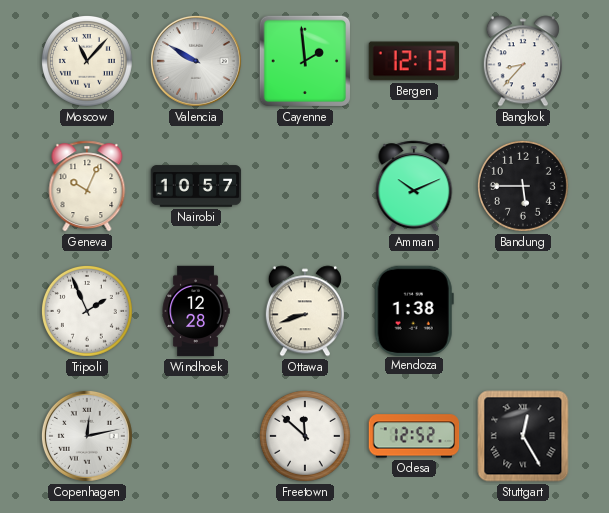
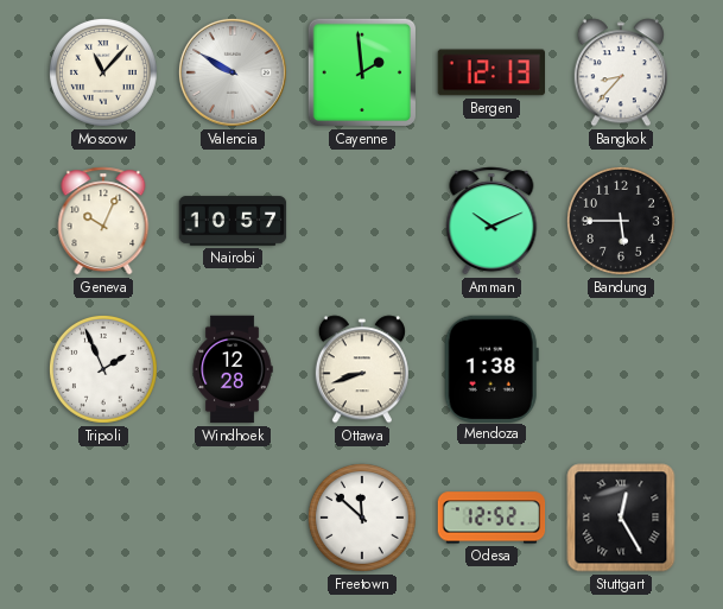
Copenhagen: 12:13 -> none (87, 436)
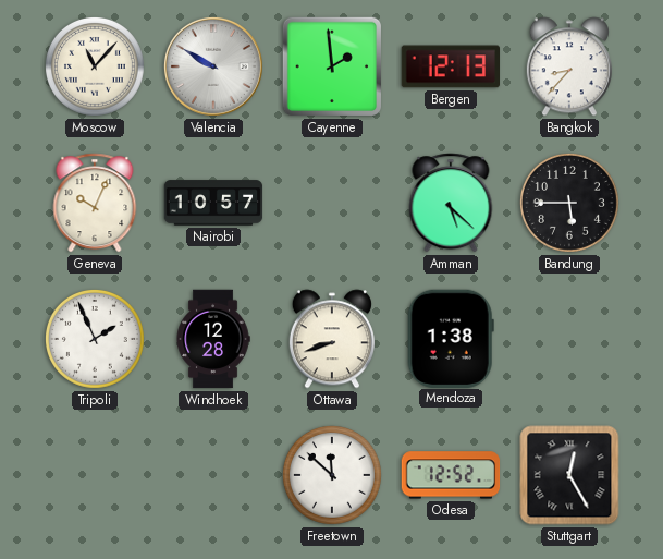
Amman: 10:11 -> 5:22 (451, 203)
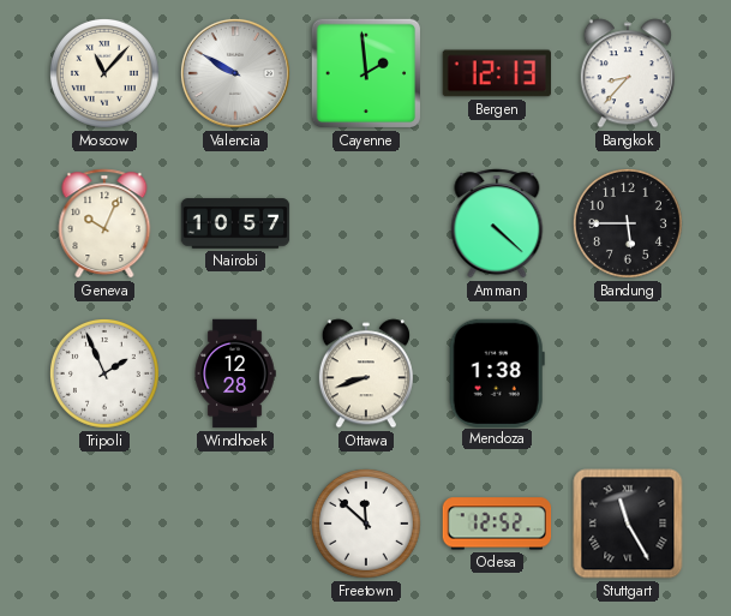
Amman: 5:22 -> 4:22 (497, 223)
Stuttgart: 12:25 -> 11:25 (628, 524)
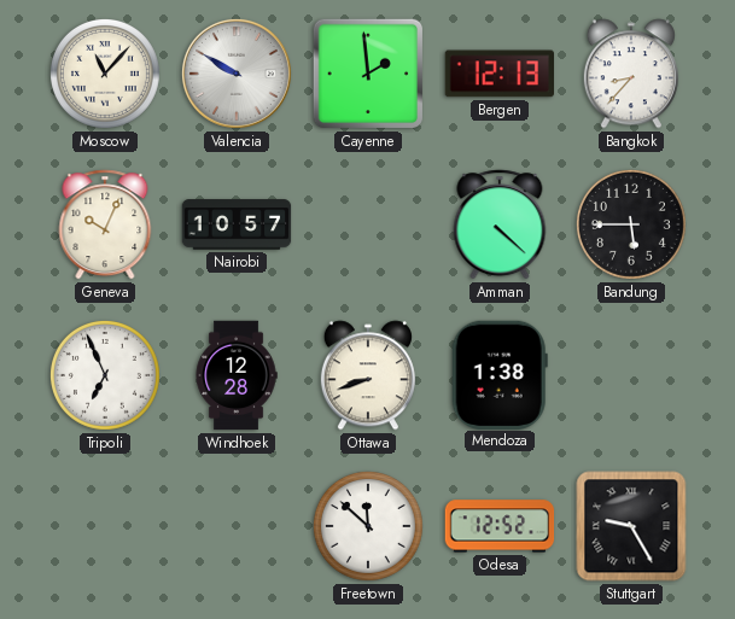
Tripoli: 1:56 -> 6:56 (105, 375)
Stuttgart: 11:25 -> 9:25 (631, 526)
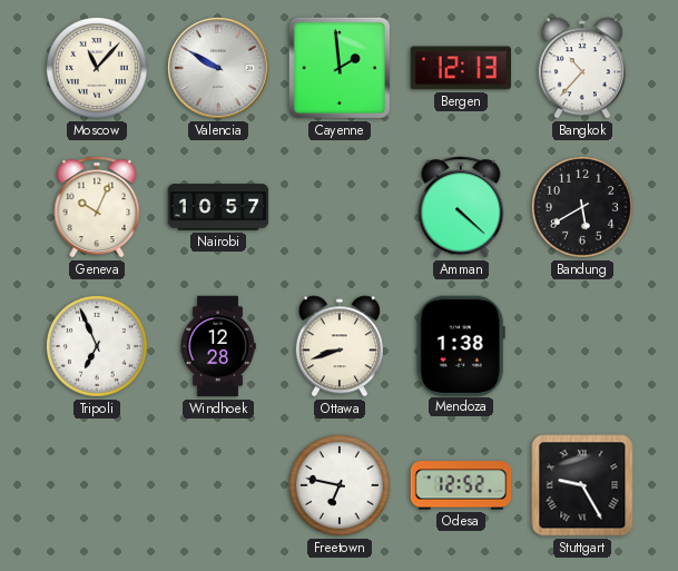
Bangkok: 8:37 -> 10:37 (582, 68)
Bandung: 5:45 -> 5:40 (582, 207)
Freetown: 11:52 -> 6:47 (340, 485)
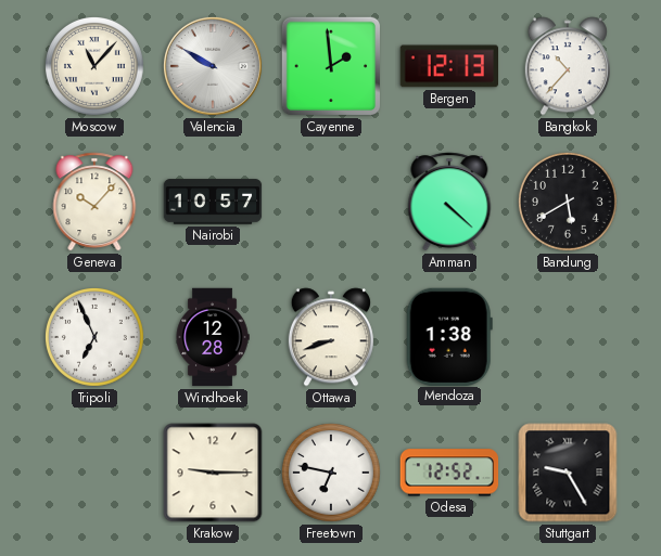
Geneva: 10:04 -> 10:07 (94, 202)
Krakow: none -> 9:15 (213, 473)
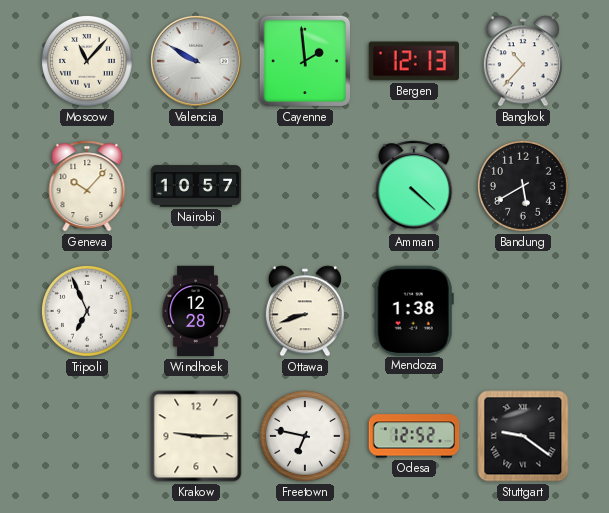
Stuttgart: 9:25 -> 9:21 (523, 436)
